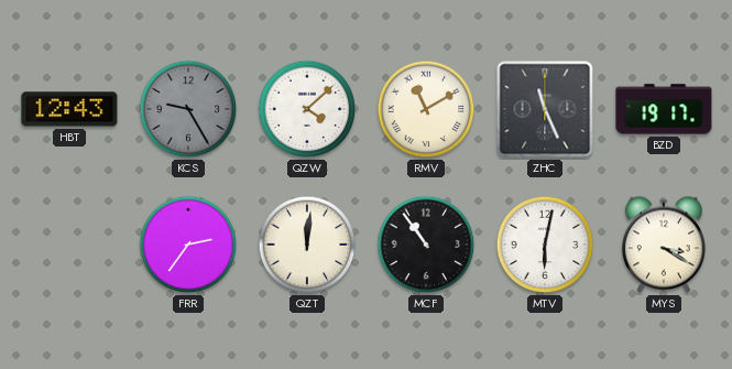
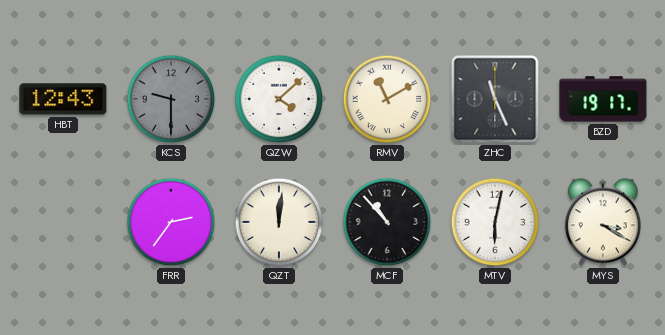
KCS: 9:25 -> 9:30 (171, 99)
MCF: 10:54 -> 10:53 (387, 222)
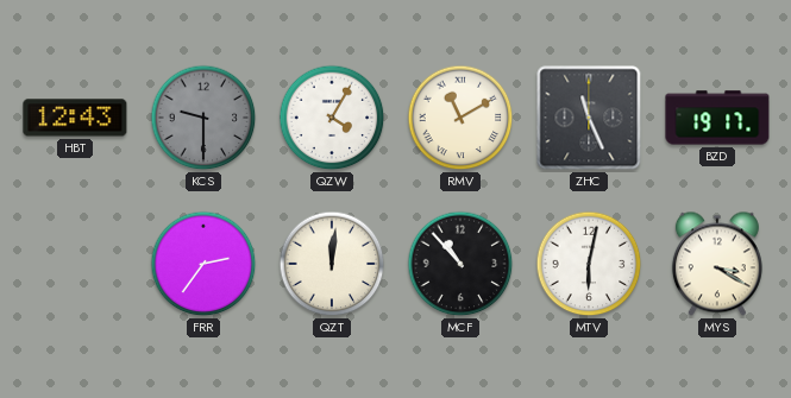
QZW: 4:08 -> 4:05 (332, 118)
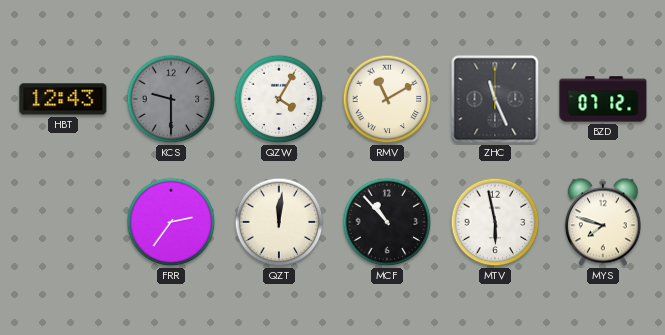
BZD: 19:17 -> 07:12 (603, 99)
MTV: 6:02 -> 5:58 (495, 222)
MYS: 3:20 -> 7:48 (603, 222)
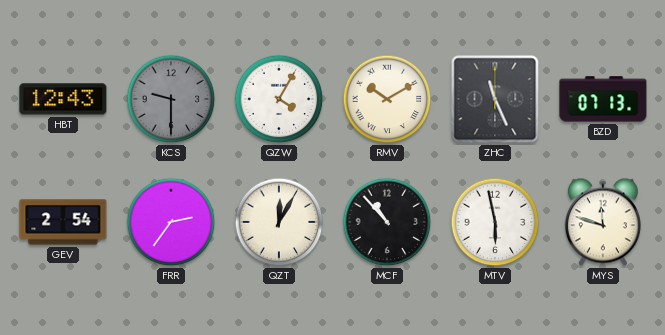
RMV: 11:10 -> 10:10 (387, 99)
BZD: 07:12 -> 07:13 (603, 99)
GEV: none -> 2:54 (63, 222)
QZT: 12:01 -> 12:05 (279, 222)
MYS: 7:48 -> 11:48 (603, 222)
